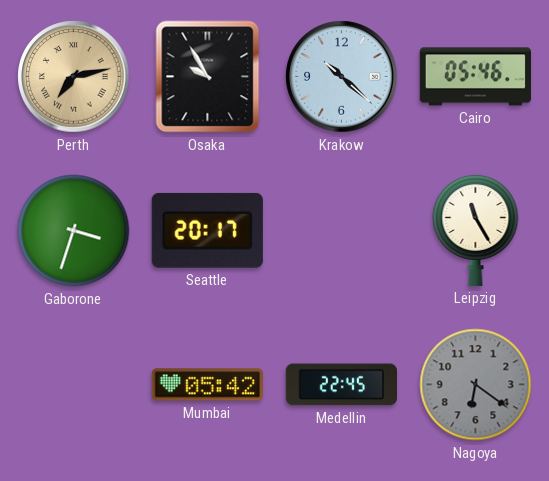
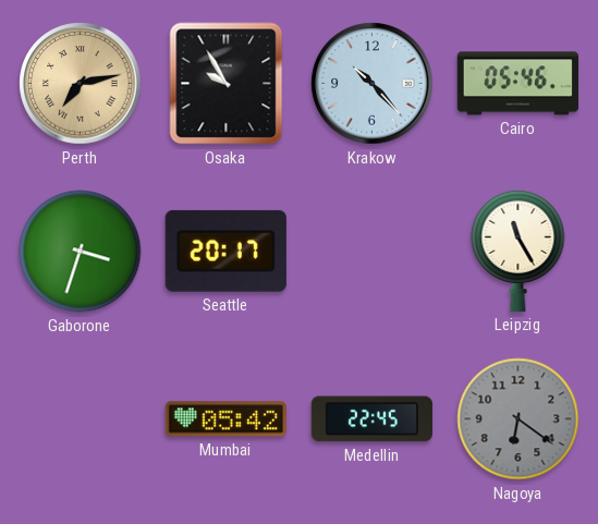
Krakow: 10:22 -> 10:23 (373, 84)
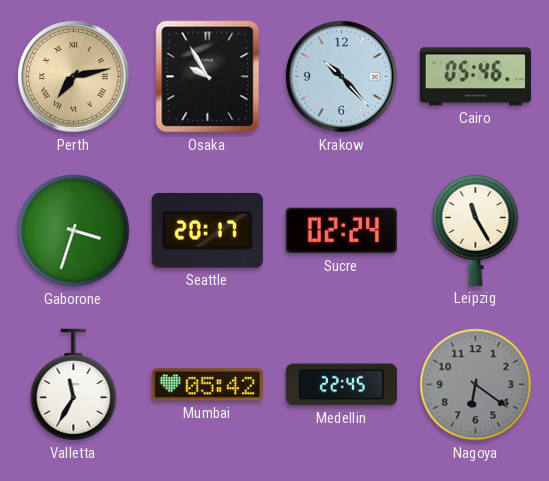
Sucre: none -> 02:24 (341, 231)
Valletta: none -> 11:35 (74, 385)
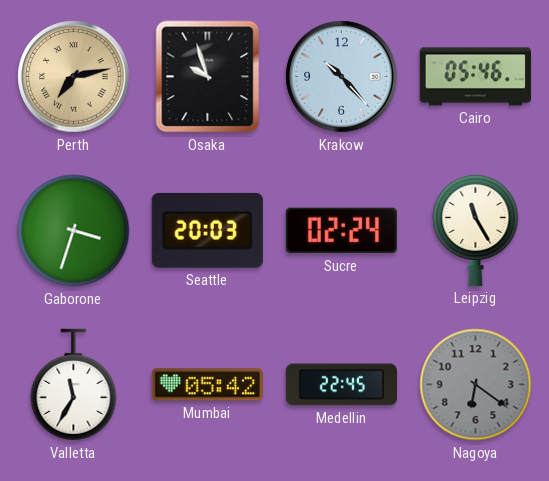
Osaka: 9:55 -> 9:57 (208, 77)
Seattle: 20:17 -> 20:03 (207, 230)
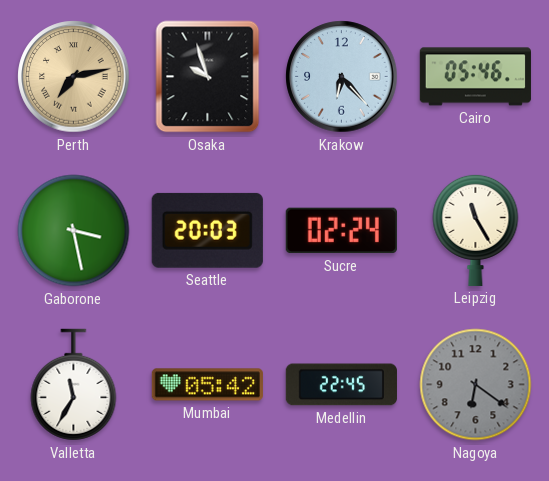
Krakow: 10:23 -> 6:23 (342, 77)
Gaborone: 3:33 -> 3:28 (74, 231)
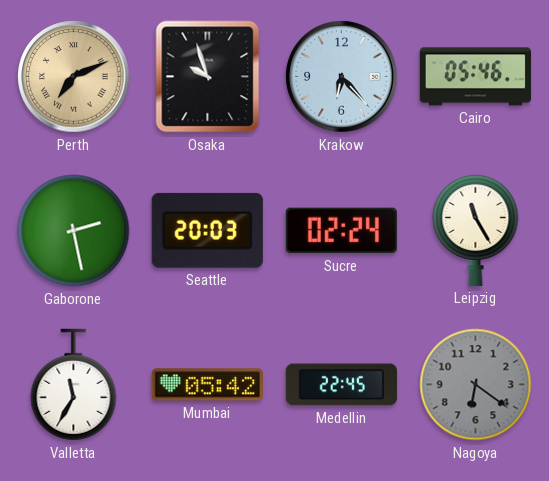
Perth: 7:13 -> 7:11 (74, 77)
Gaborone: 3:28 -> 2:28 (74, 231)
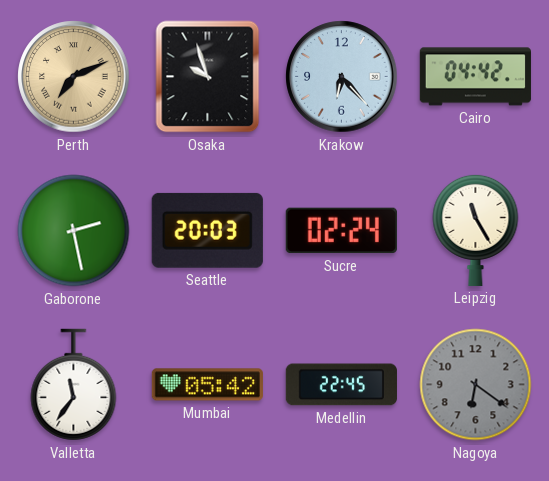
Cairo: 05:46 -> 04:42 (475, 77)
Valletta: 11:35 -> 11:36 (74, 385)
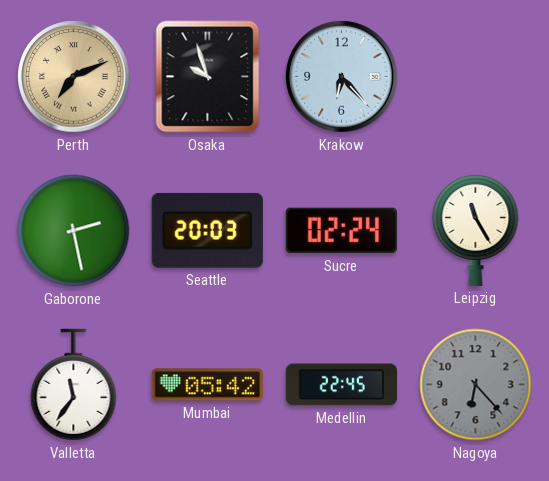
Cairo: 04:42 -> none (475, 77)
Nagoya: 6:21 -> 6:23 (476, 385)
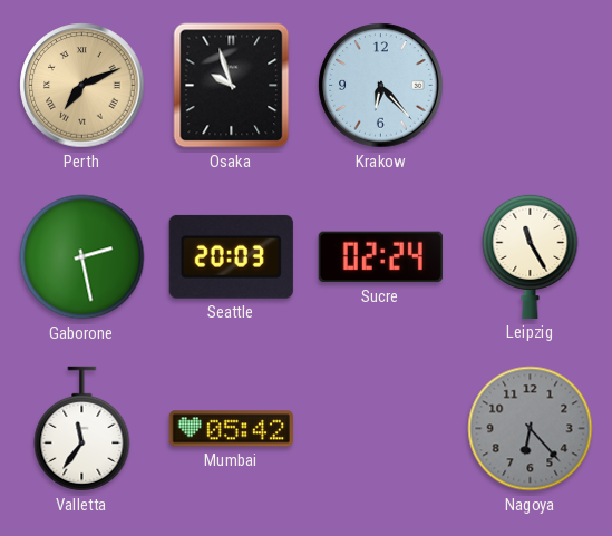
Medellin: 22:45 -> none (341, 385)
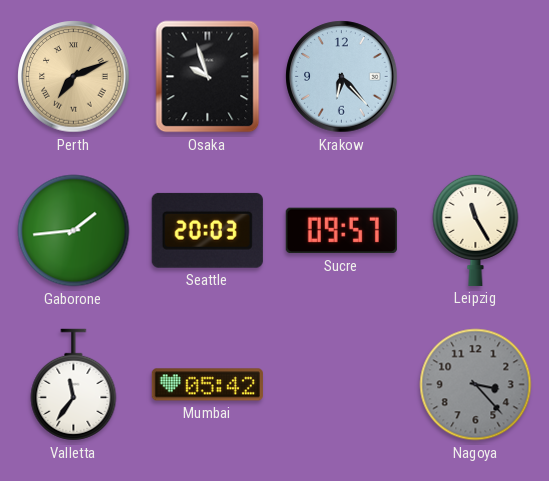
Gaborone: 2:28 -> 1:44 (74, 231)
Sucre: 02:24 -> 09:57 (341, 231)
Nagoya: 6:23 -> 3:23 (476, 385)
